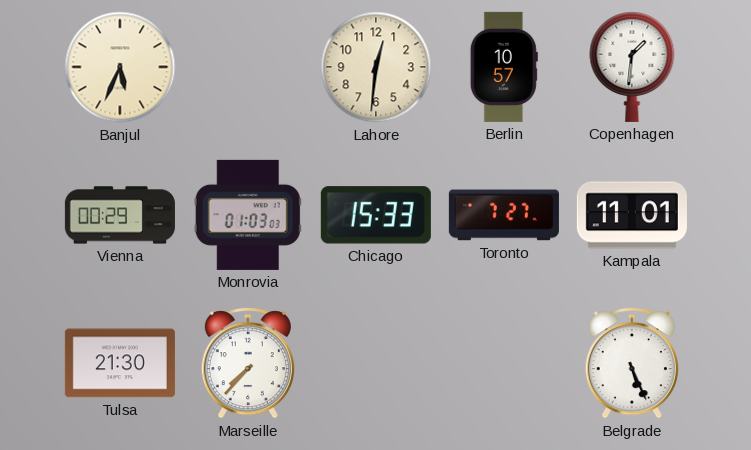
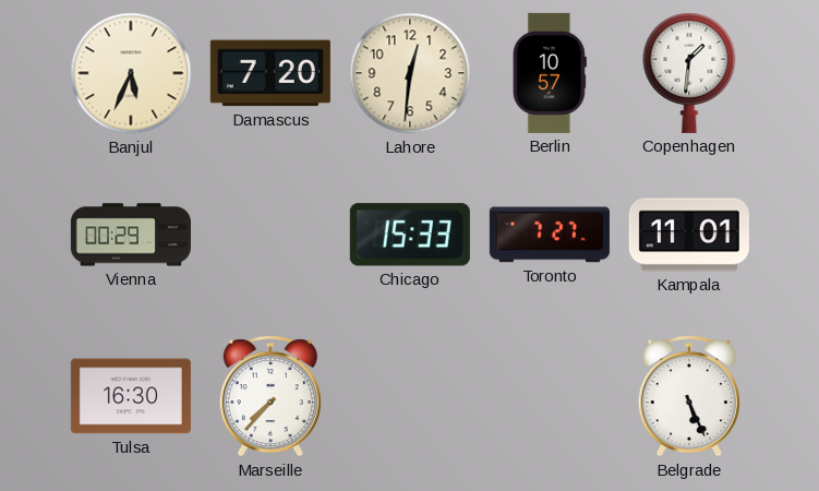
Damascus: none -> 7:20 (270, 73)
Monrovia: 01:03 -> none (248, 215)
Tulsa: 21:30 -> 16:30 (131, 396)
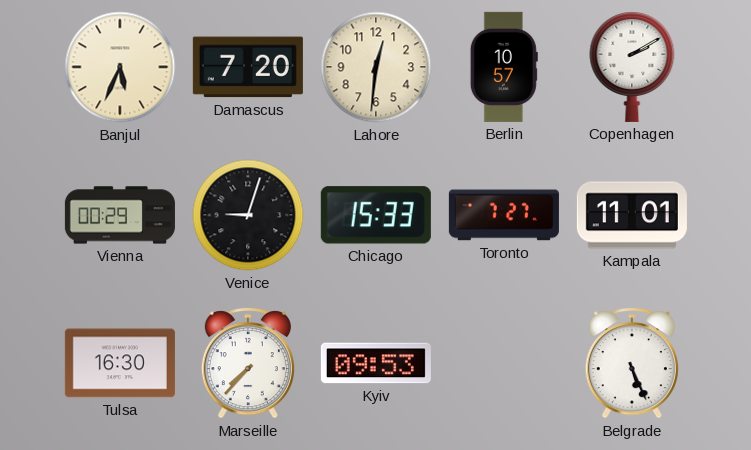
Copenhagen: 1:31 -> 2:10 (632, 67)
Venice: none -> 9:03 (248, 215)
Kyiv: none -> 09:53 (376, 363)
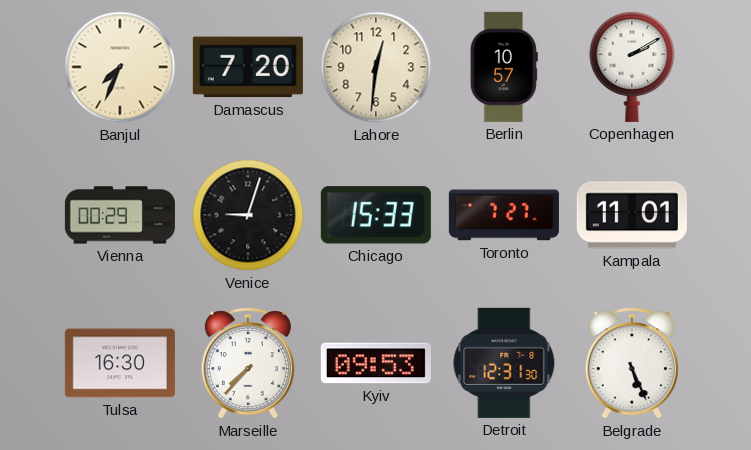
Banjul: 5:34 -> 7:34 (120, 67)
Detroit: none -> 12:31 (504, 363)
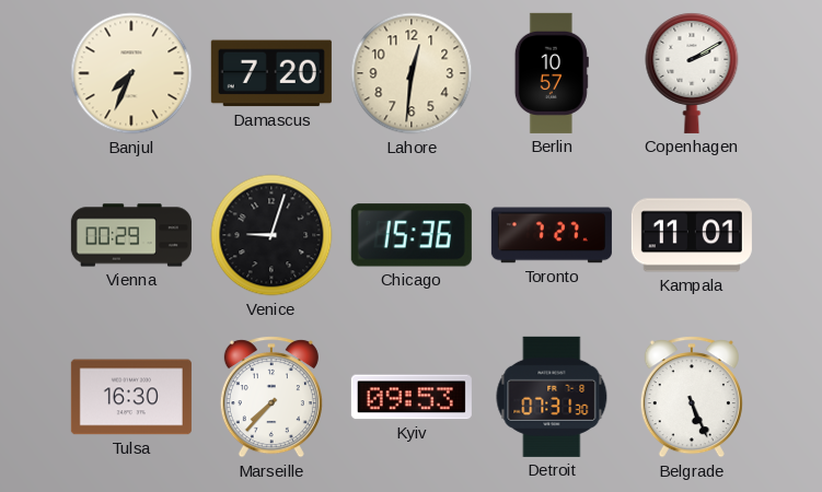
Chicago: 15:33 -> 15:36 (412, 235)
Detroit: 12:31 -> 07:31 (552, 397)
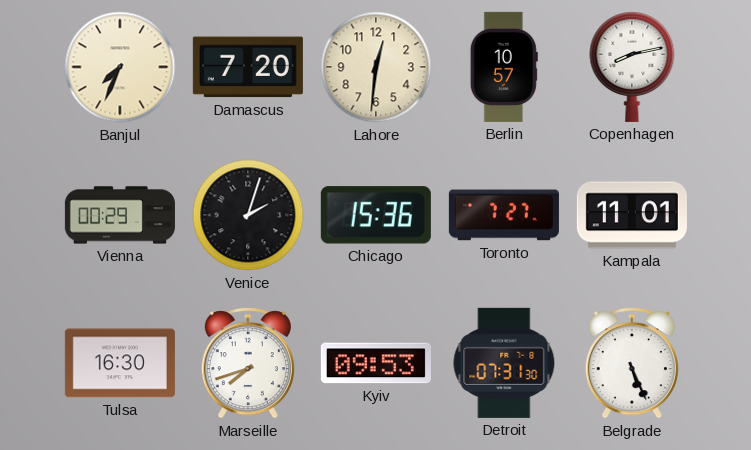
Copenhagen: 2:10 -> 8:13 (632, 67)
Venice: 9:03 -> 2:03 (248, 215)
Marseille: 7:37 -> 7:42 (248, 363)
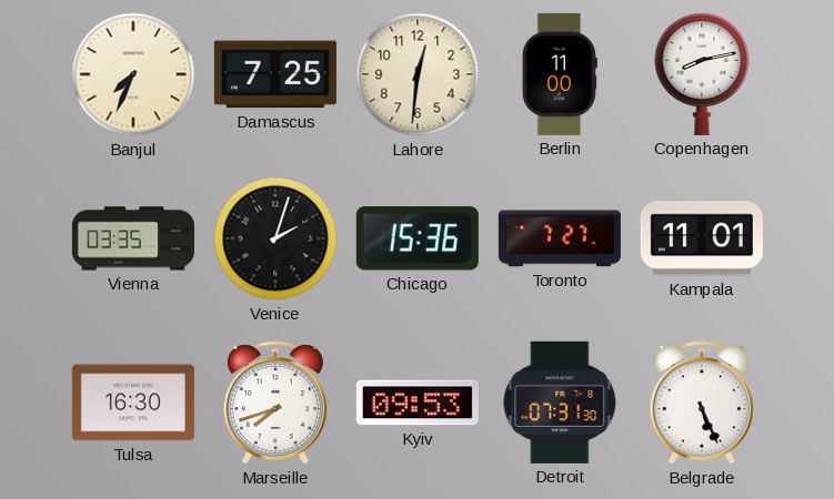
Damascus: 7:20 -> 7:25 (275, 74)
Berlin: 10:57 -> 11:00 (560, 74)
Vienna: 00:29 -> 03:35 (133, 238)
